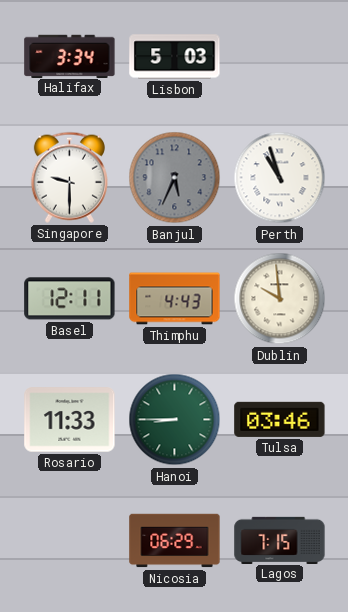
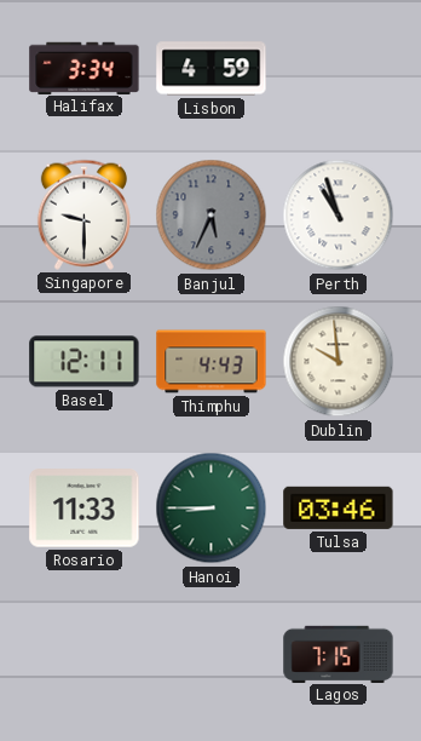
Lisbon: 5:03 -> 4:59 (212, 69)
Nicosia: 06:29 -> none (175, 541)
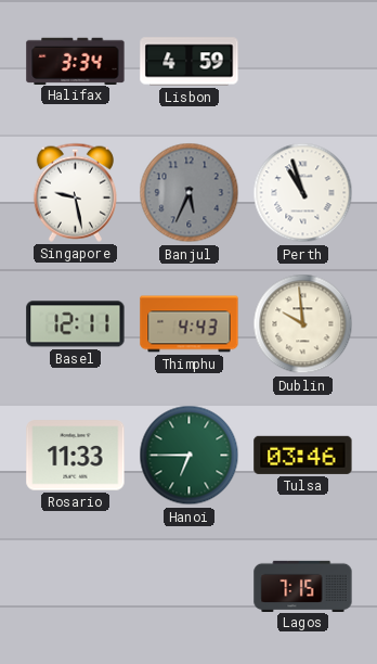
Singapore: 9:30 -> 9:28 (75, 192)
Hanoi: 8:45 -> 6:45 (190, 456)
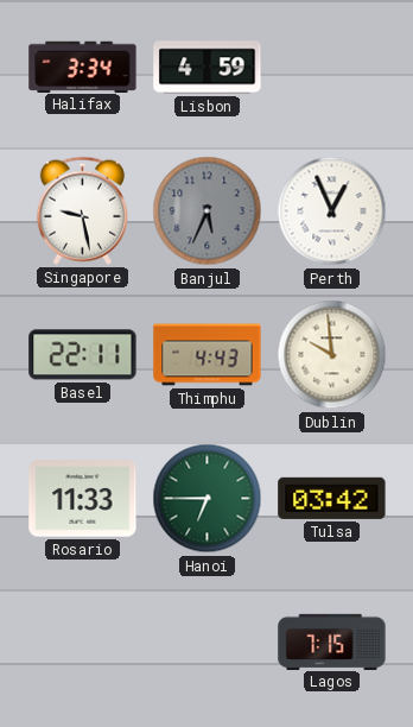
Perth: 10:57 -> 12:56 (332, 211)
Basel: 12:11 -> 22:11 (83, 355)
Tulsa: 03:46 -> 03:42 (332, 498)
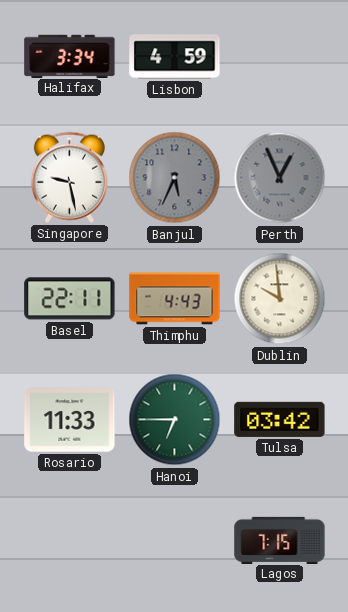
Perth dial: white -> grey (280, 178)
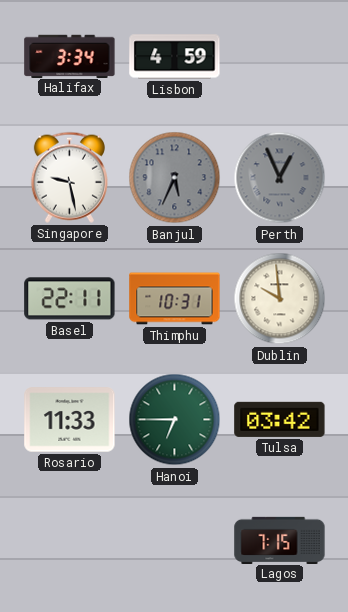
Thimphu: 4:43 -> 10:31 (175, 299)
